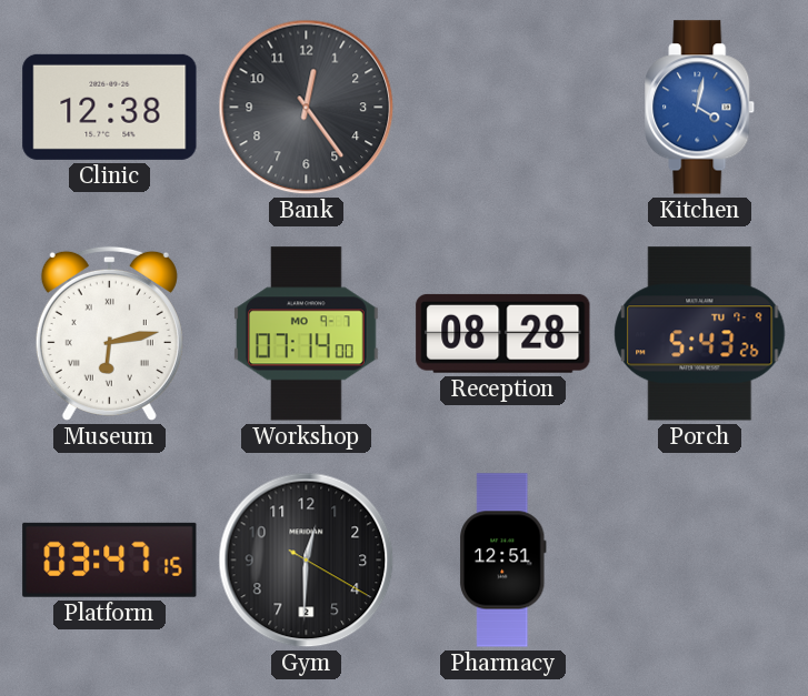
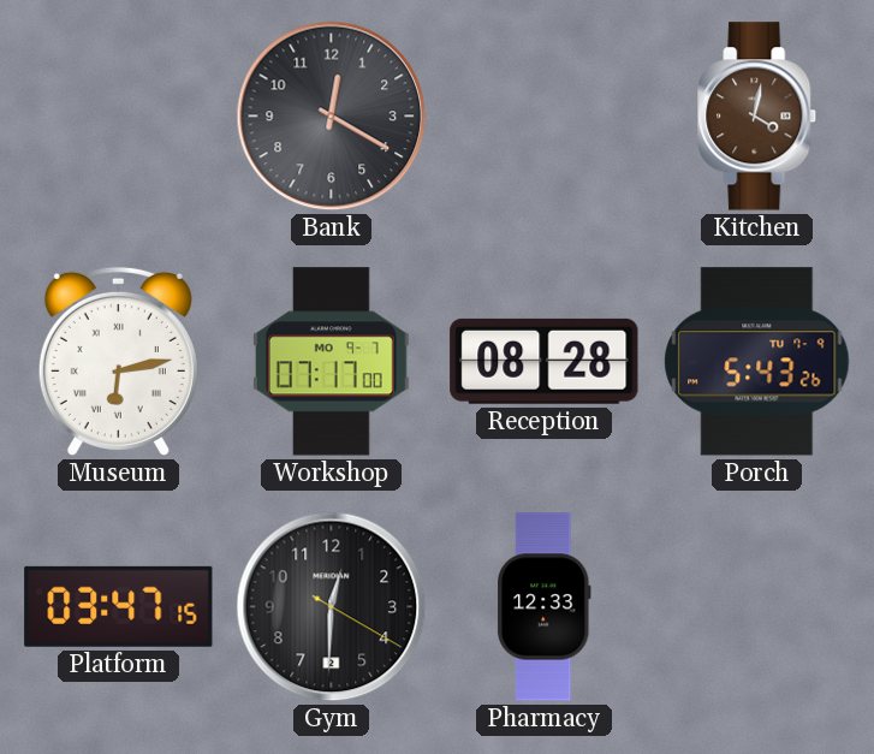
Clinic: 12:38 -> none (110, 107)
Bank: 12:24 -> 12:20 (332, 117)
Kitchen dial: blue -> brown (757, 117)
Workshop: 07:14 -> 07:17 (331, 362)
Pharmacy: 12:51 -> 12:33 (545, 607)
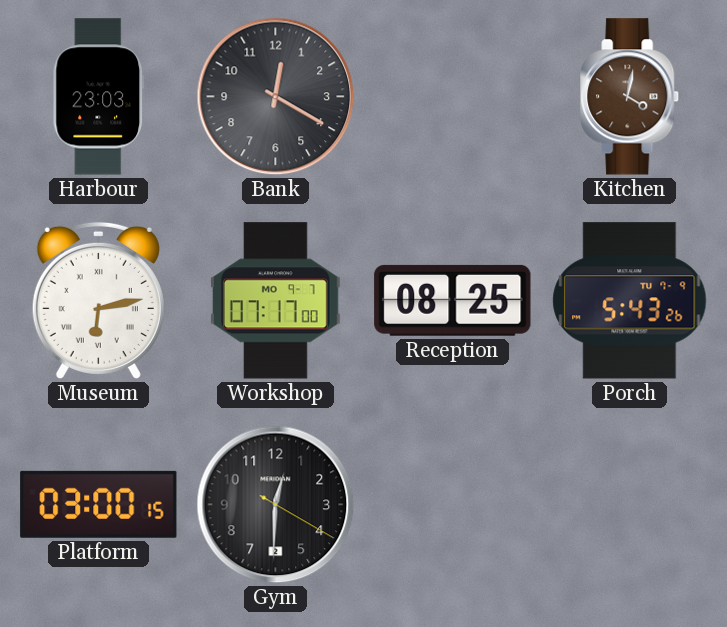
Harbour: none -> 23:03 (98, 97)
Reception: 08:28 -> 08:25 (453, 300)
Platform: 03:47 -> 03:00 (99, 504)
Pharmacy: 12:33 -> none (545, 607)
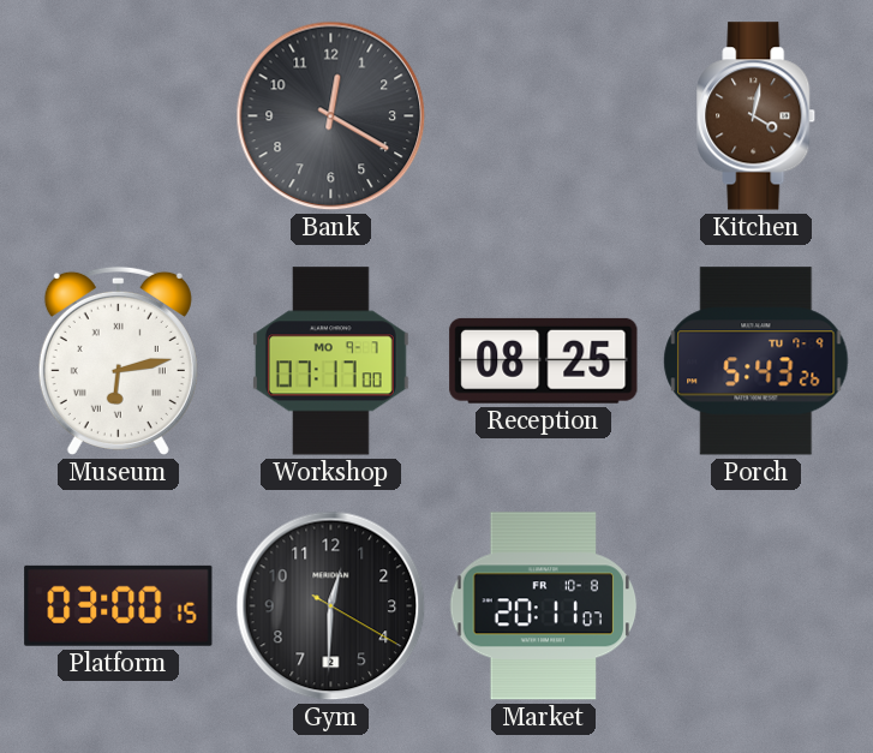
Harbour: 23:03 -> none (98, 97)
Market: none -> 20:11 (544, 606)
